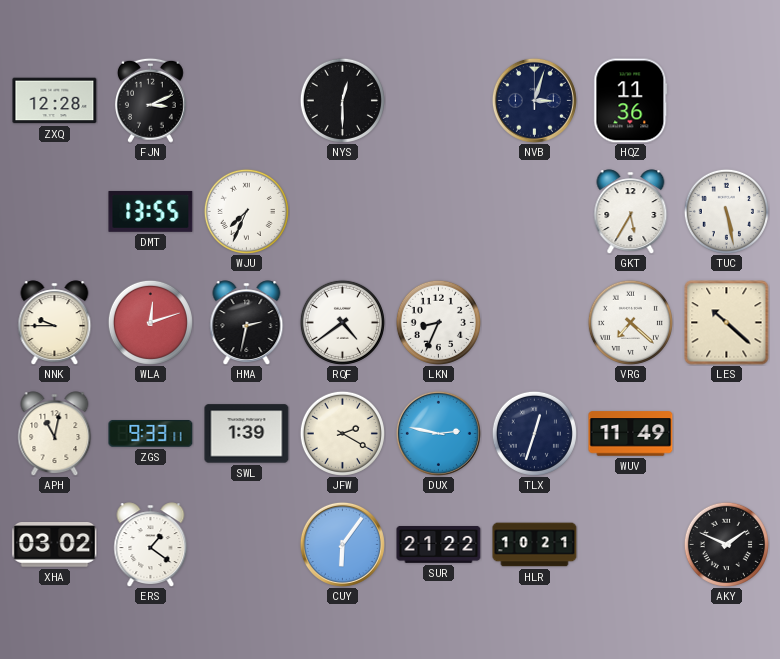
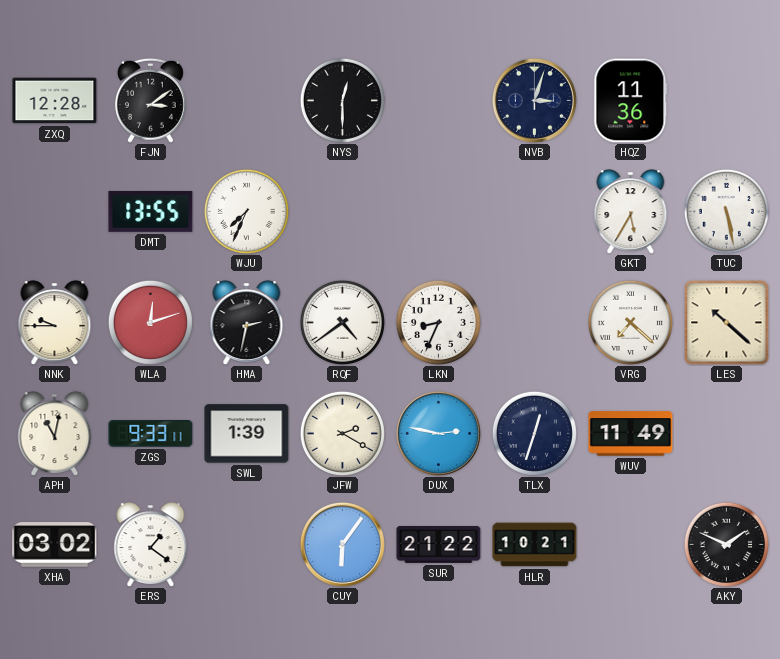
FJN: 3:11 -> 3:09 (150, 100)
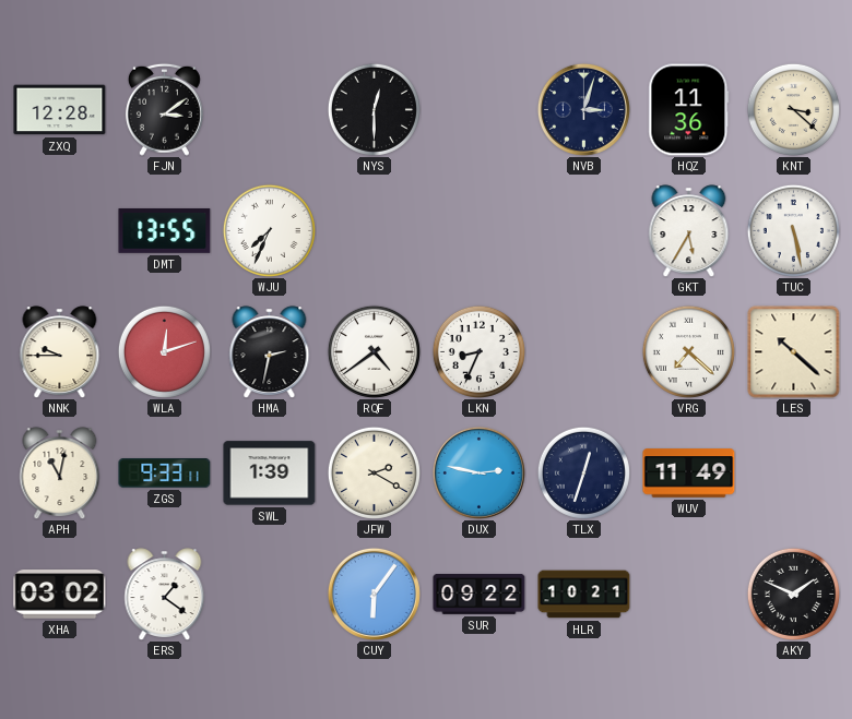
KNT: none -> 3:22 (793, 109)
SUR: 21:22 -> 09:22 (480, 595)
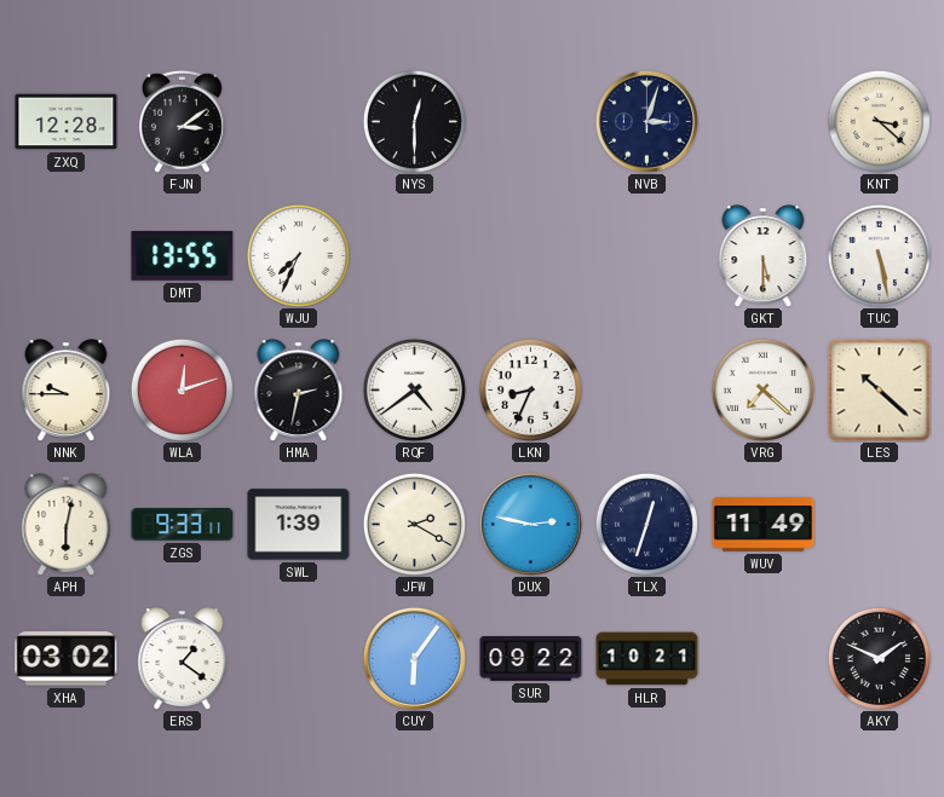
HQZ: 11:36 -> none (689, 110)
GKT: 5:35 -> 5:30 (764, 255)
APH: 11:02 -> 6:02 (67, 524)
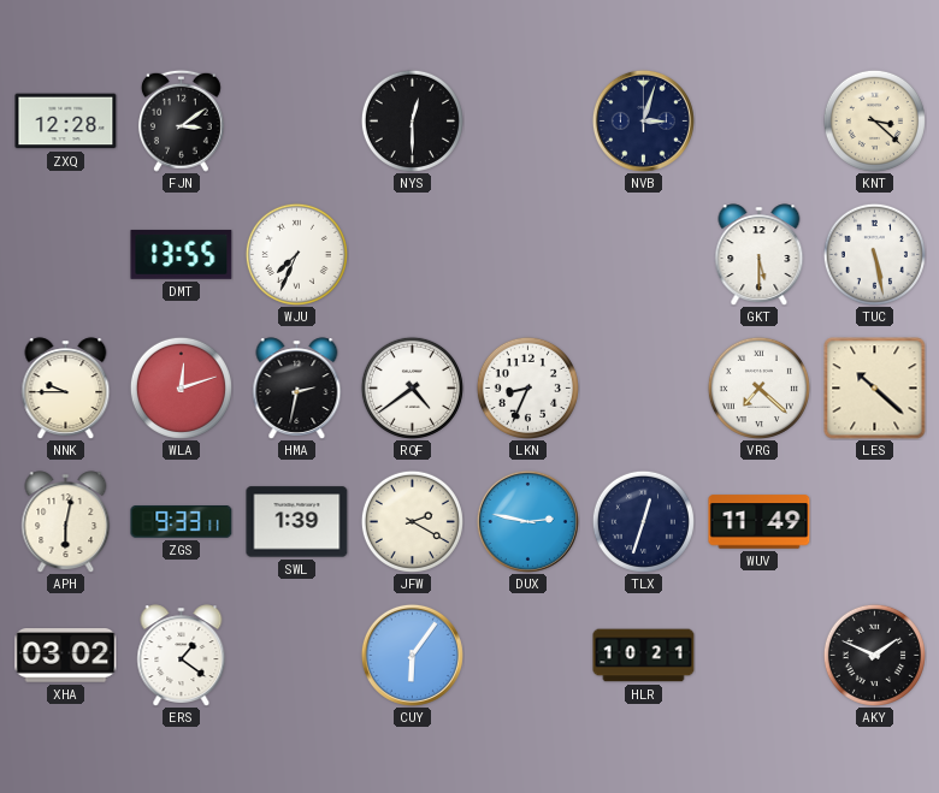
SUR: 09:22 -> none (531, 659)
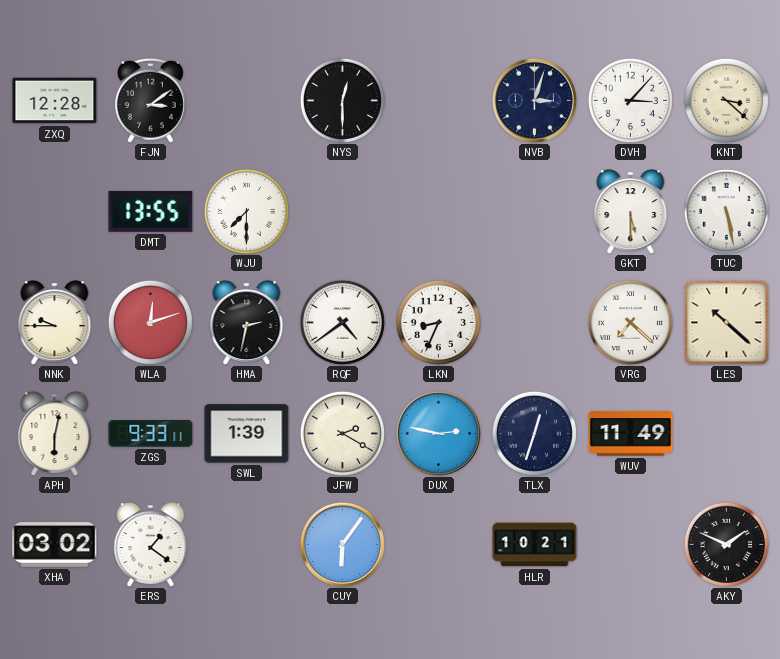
DVH: none -> 3:07 (630, 100)
WJU: 7:34 -> 7:30 (246, 211)
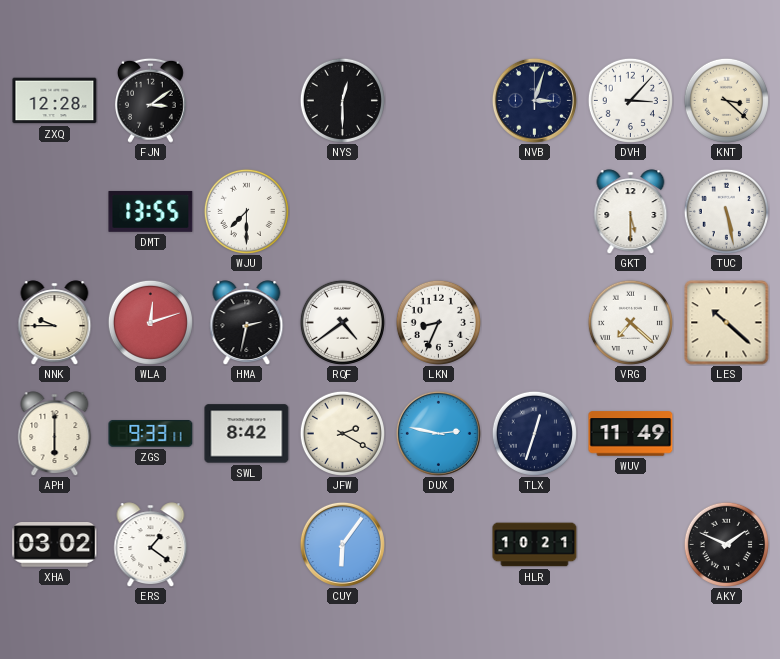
APH: 6:02 -> 6:00 (55, 433)
SWL: 1:39 -> 8:42 (247, 434)
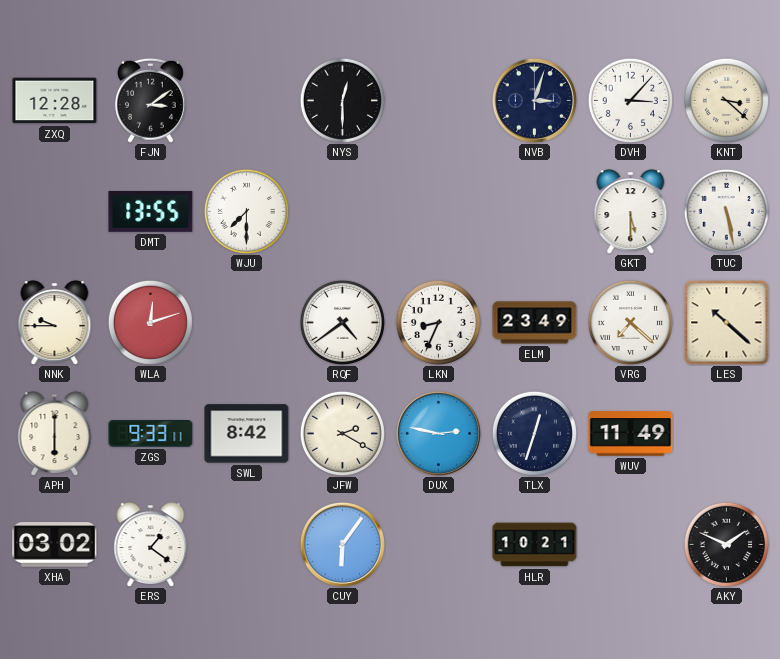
HMA: 2:32 -> none (247, 322)
ELM: none -> 23:49 (535, 323)
